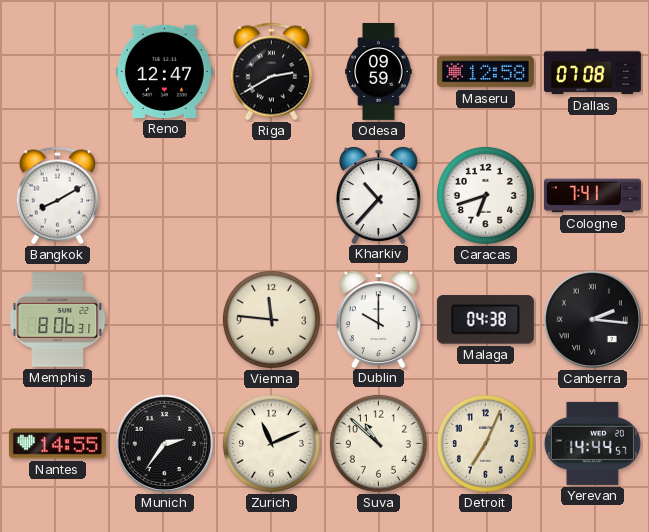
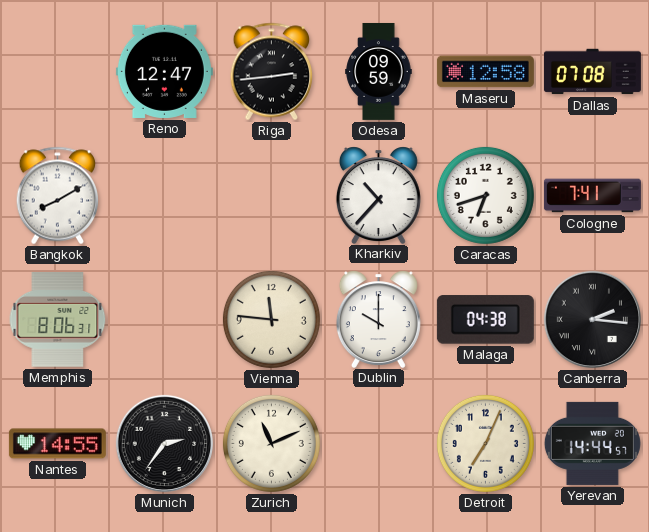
Riga: 2:40 -> 2:44 (272, 72)
Suva: 10:52 -> none (378, 443)
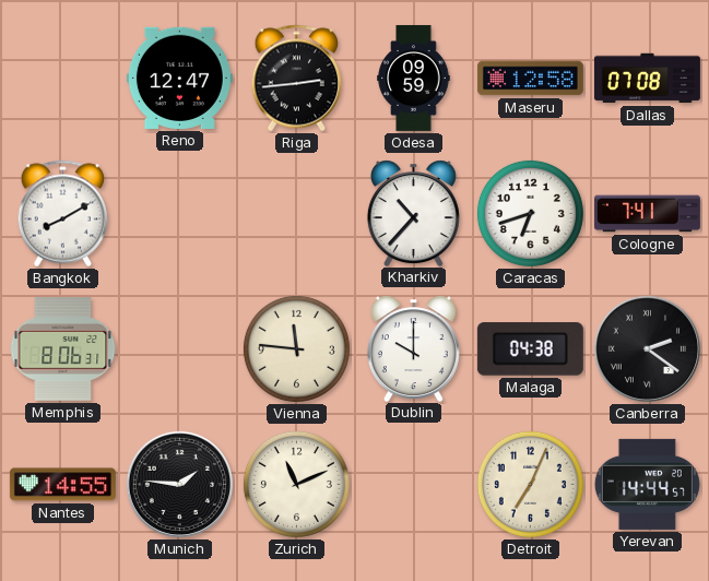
Canberra: 2:16 -> 2:21 (647, 348)
Munich: 2:36 -> 1:46 (179, 484)
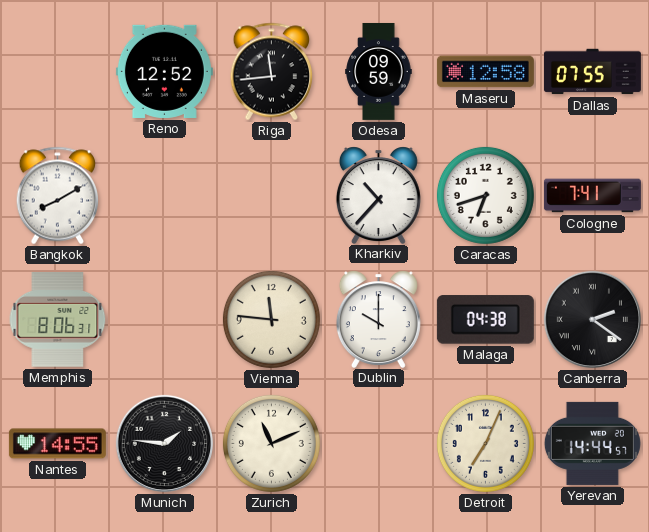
Reno: 12:47 -> 12:52 (164, 71)
Riga: 2:44 -> 11:44 (272, 72)
Dallas: 07:08 -> 07:55 (592, 72)
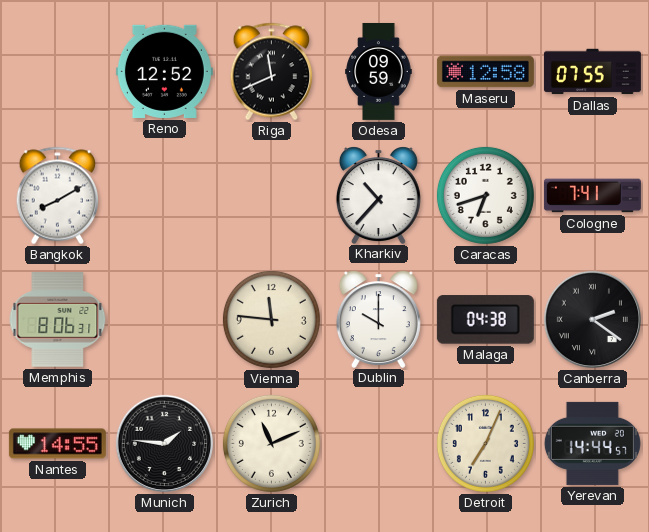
Riga: 11:44 -> 11:41 (272, 72)
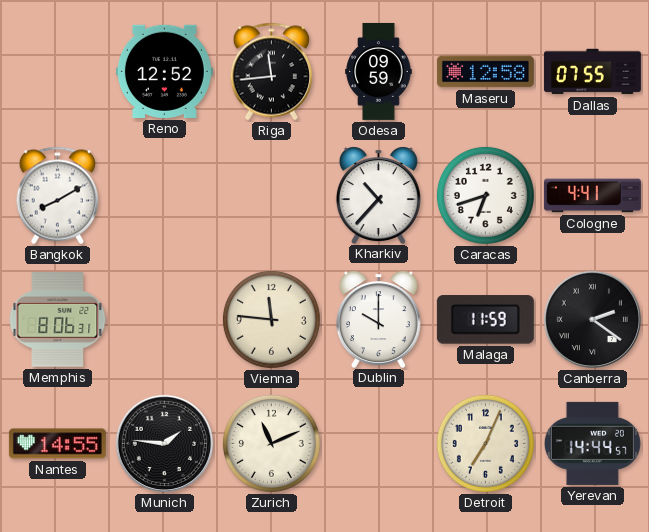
Riga: 11:41 -> 11:44 (272, 72)
Cologne: 7:41 -> 4:41 (592, 196)
Malaga: 04:38 -> 11:59 (485, 320)
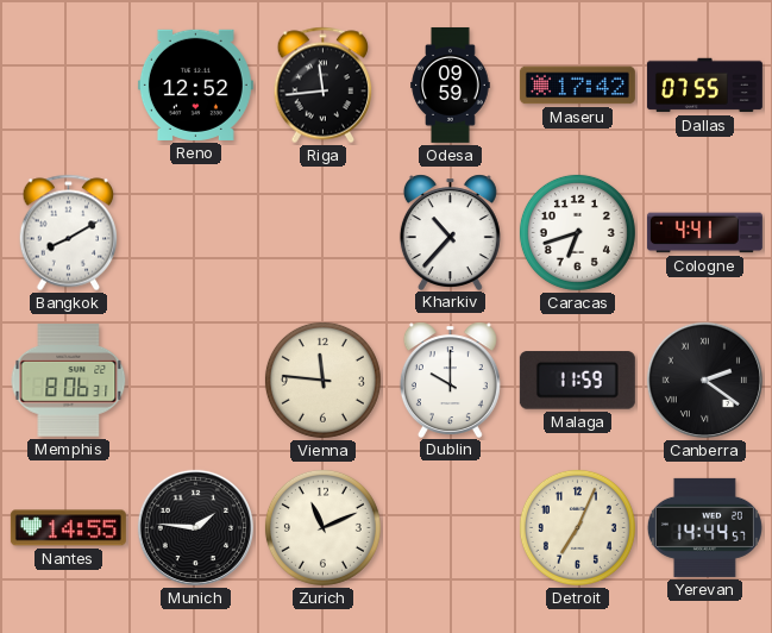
Maseru: 12:58 -> 17:42 (577, 86)
